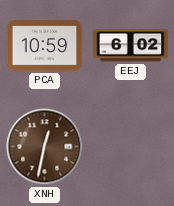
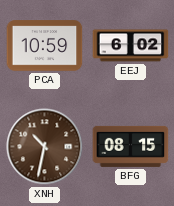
XNH: 12:32 -> 10:32 (45, 147)
BFG: none -> 08:15 (131, 146)
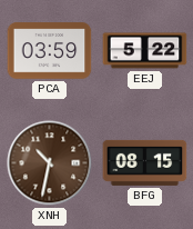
PCA: 10:59 -> 03:59 (50, 51)
EEJ: 6:02 -> 5:22 (145, 51)
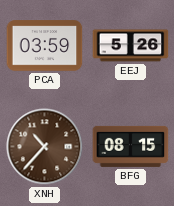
EEJ: 5:22 -> 5:26 (131, 46)
XNH: 10:32 -> 10:37 (45, 147)
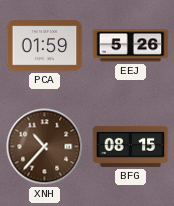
PCA: 03:59 -> 01:59 (45, 46)
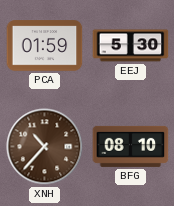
EEJ: 5:26 -> 5:30 (131, 46)
BFG: 08:15 -> 08:10 (131, 146)
